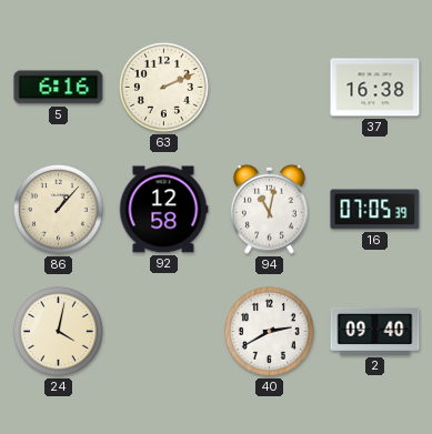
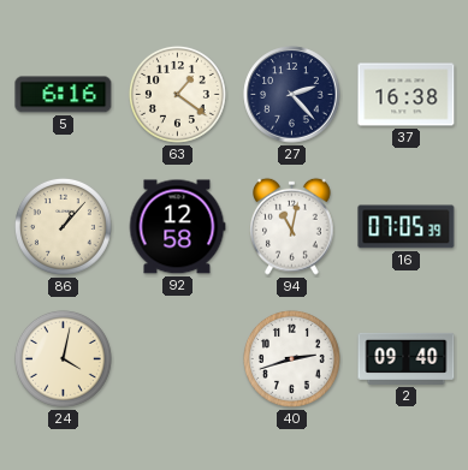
63: 2:11 -> 1:21 (177, 94)
27: none -> 2:23 (292, 95)
40: 2:40 -> 2:42 (291, 358)
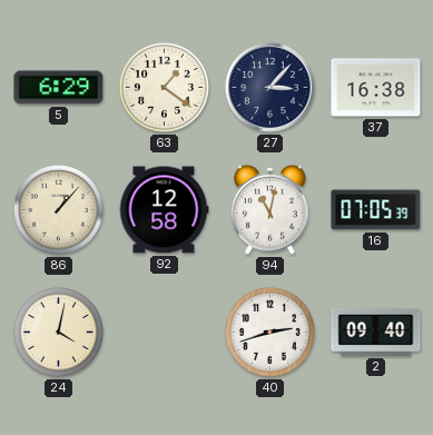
5: 6:16 -> 6:29 (59, 88)
27: 2:23 -> 3:07 (270, 88)
